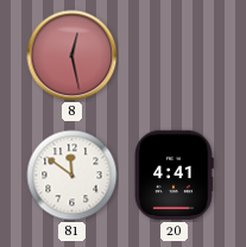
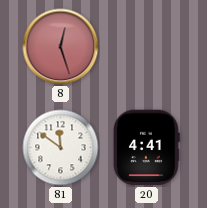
8: 12:28 -> 12:27 (61, 47)
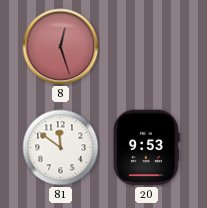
20: 4:41 -> 9:53 (147, 148)
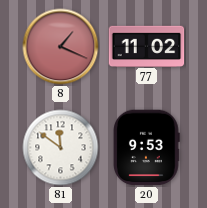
8: 12:27 -> 1:19 (61, 47)
77: none -> 11:02 (147, 46)
